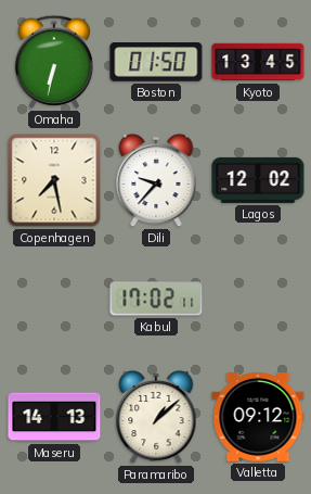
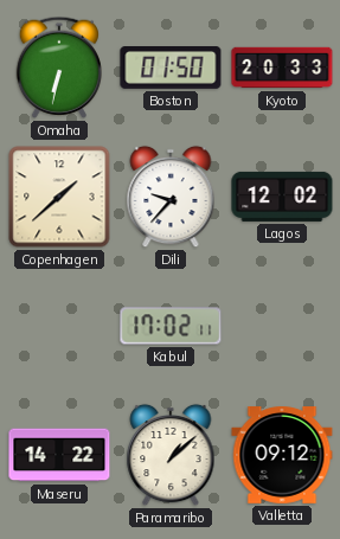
Kyoto: 13:45 -> 20:33 (282, 68)
Copenhagen: 7:28 -> 1:38 (59, 197)
Maseru: 14:13 -> 14:22 (59, 455)
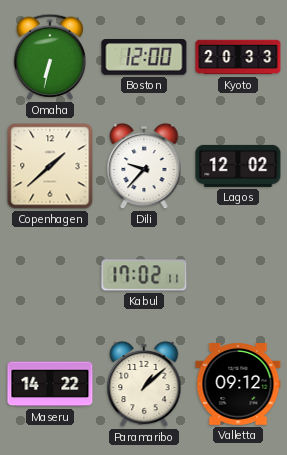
Boston: 01:50 -> 12:00 (144, 58)
